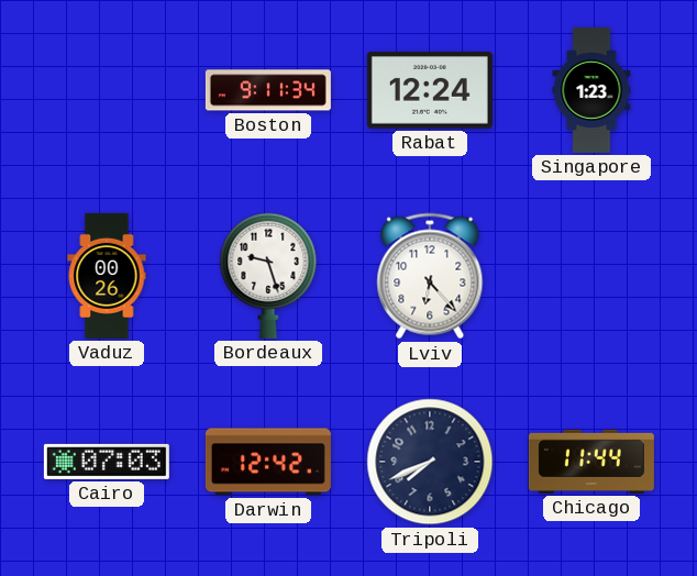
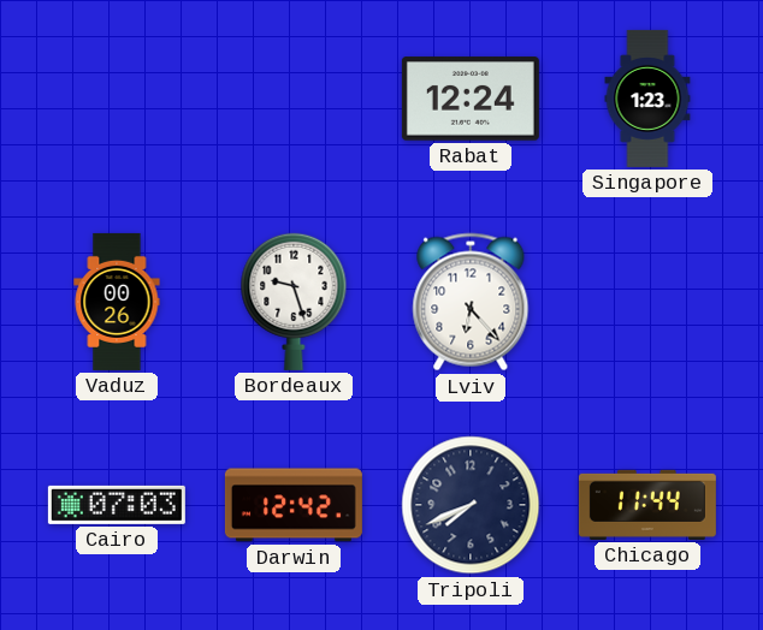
Boston: 9:11 -> none (268, 90)
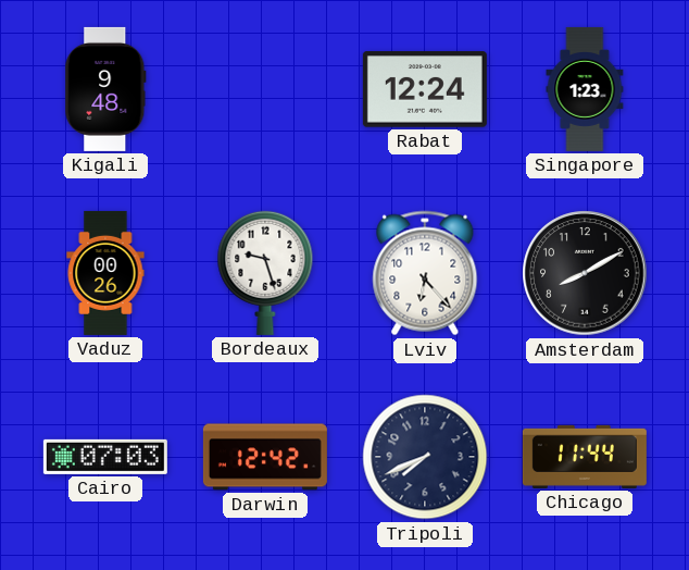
Kigali: none -> 9:48 (105, 89)
Amsterdam: none -> 8:10 (585, 273)
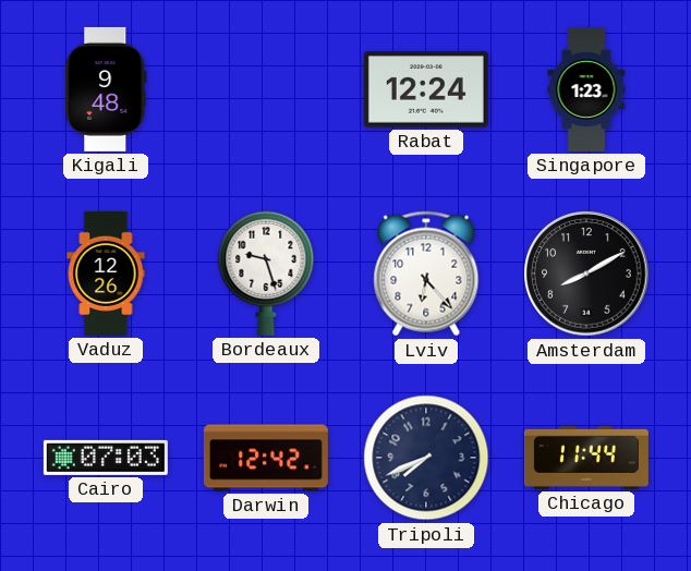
Vaduz: 00:26 -> 12:26 (106, 274)
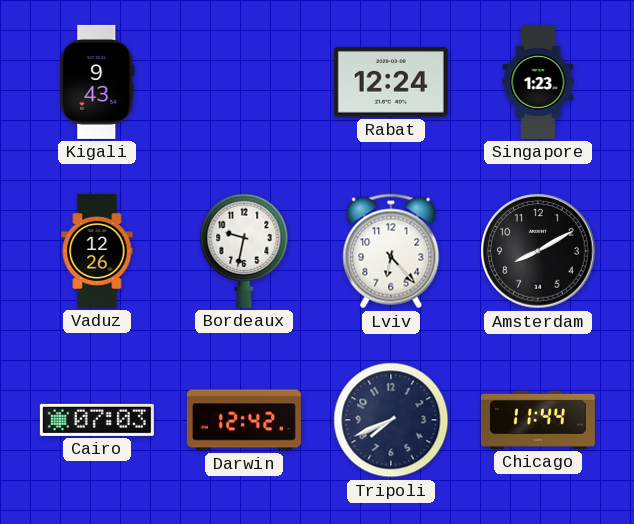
Kigali: 9:48 -> 9:43 (97, 82)
Bordeaux: 9:27 -> 9:32 (244, 251)
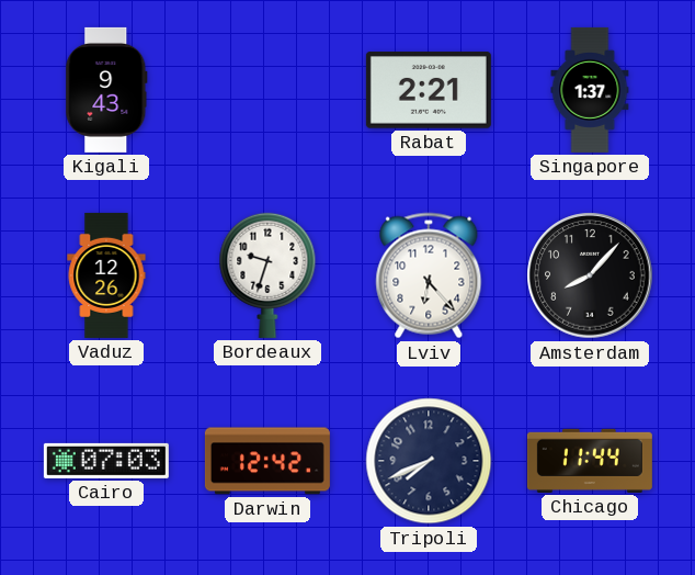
Rabat: 12:24 -> 2:21 (429, 90)
Singapore: 1:23 -> 1:37 (590, 90)
Bordeaux: 9:32 -> 9:33 (267, 275)
Amsterdam: 8:10 -> 8:07 (590, 275)
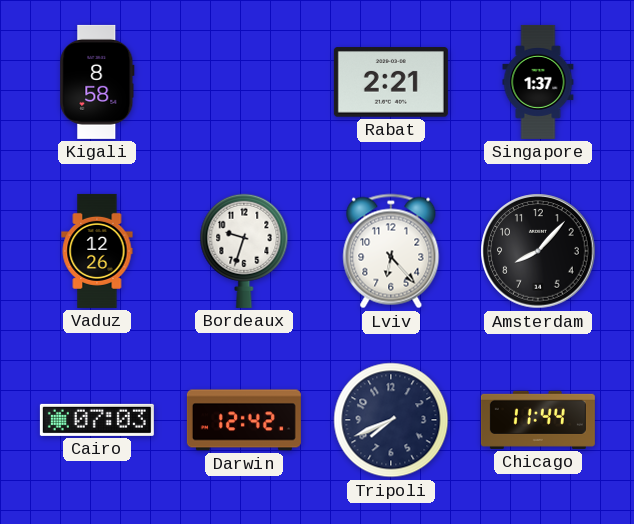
Kigali: 9:43 -> 8:58 (97, 82)
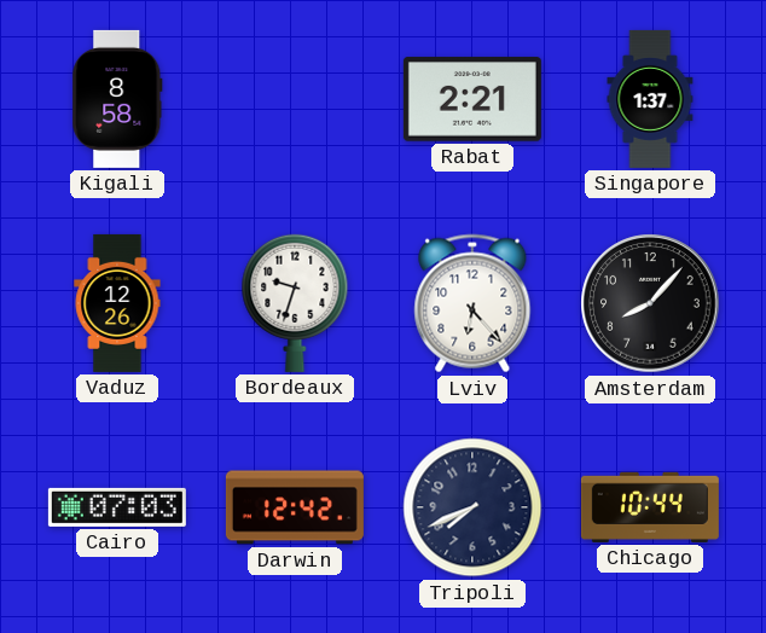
Chicago: 11:44 -> 10:44 (650, 507)
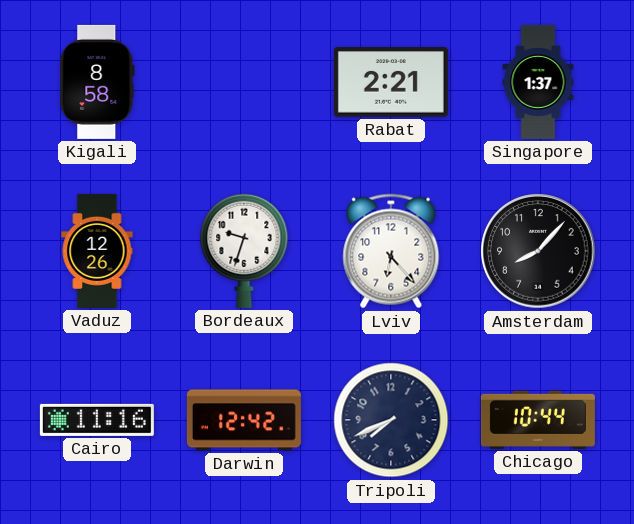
Cairo: 07:03 -> 11:16 (97, 420)
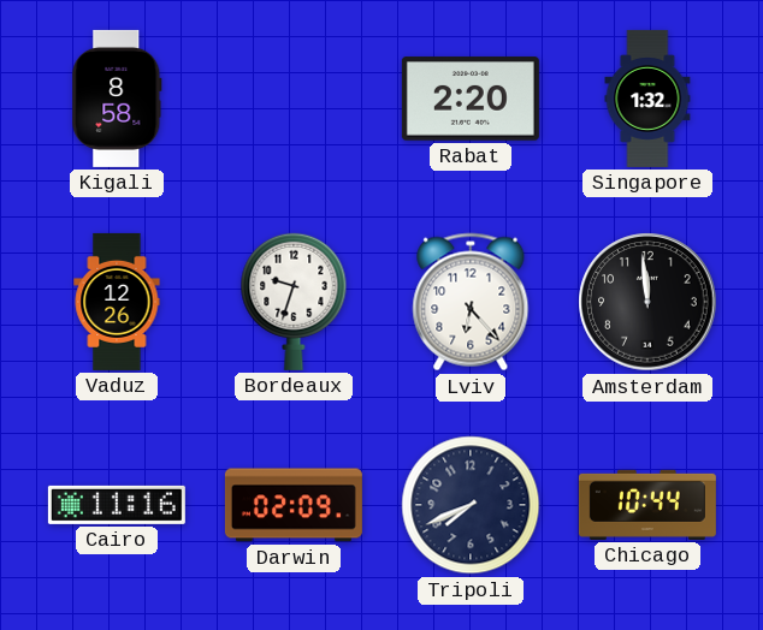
Rabat: 2:21 -> 2:20 (471, 99)
Singapore: 1:37 -> 1:32 (647, 99)
Amsterdam: 8:07 -> 11:59 (647, 302)
Darwin: 12:42 -> 02:09 (294, 505)
